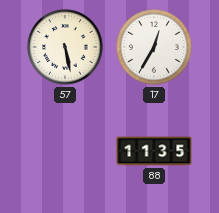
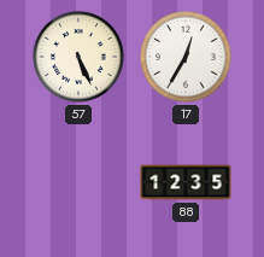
57: 5:28 -> 5:26 (78, 57)
88: 11:35 -> 12:35 (186, 182)
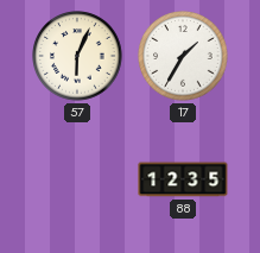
57: 5:26 -> 6:04 (77, 56)
17: 12:35 -> 1:35 (183, 56)
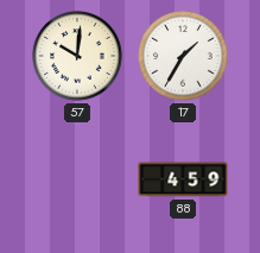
57: 6:04 -> 10:01 (77, 56)
88: 12:35 -> 4:59 (183, 179)
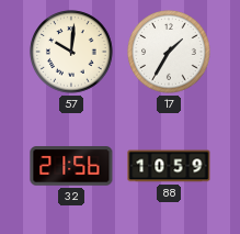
32: none -> 21:56 (71, 166)
88: 4:59 -> 10:59 (169, 166)
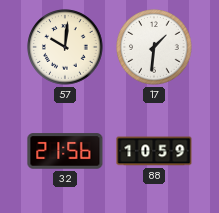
17: 1:35 -> 1:31 (154, 47)
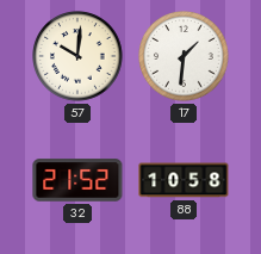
32: 21:56 -> 21:52 (77, 180)
88: 10:59 -> 10:58 (184, 180)
